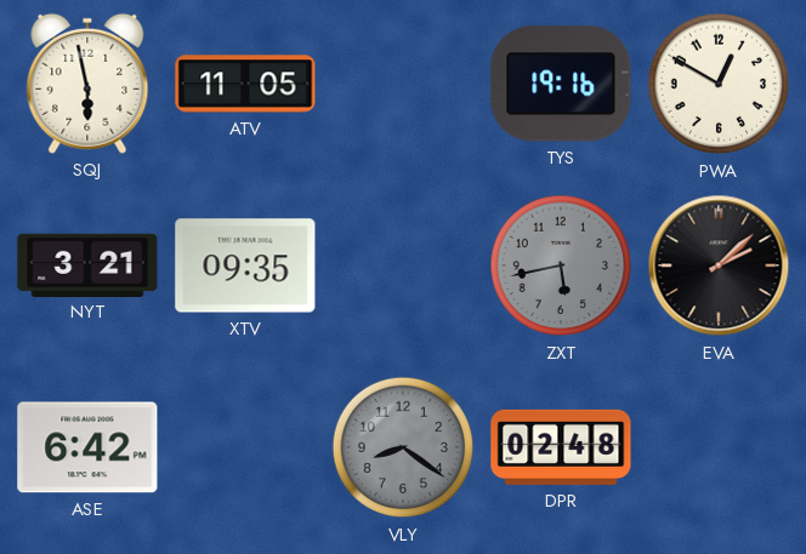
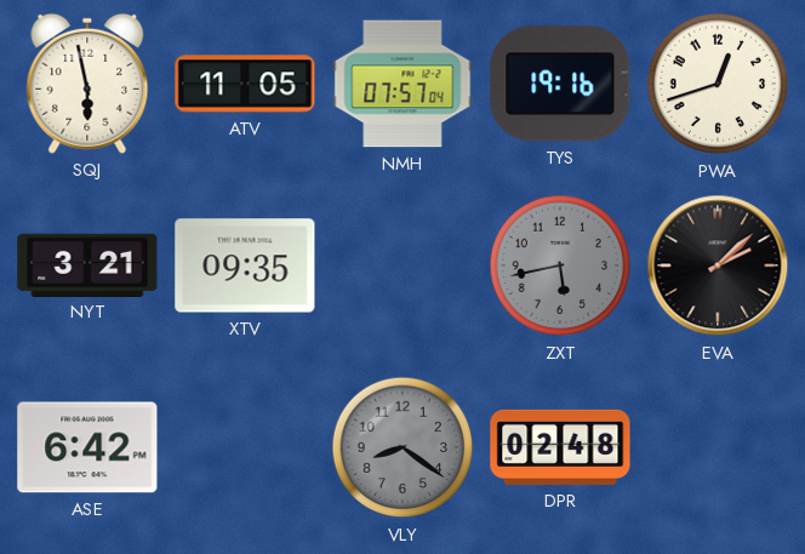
NMH: none -> 07:57 (402, 84)
PWA: 12:50 -> 12:42 (718, 84)
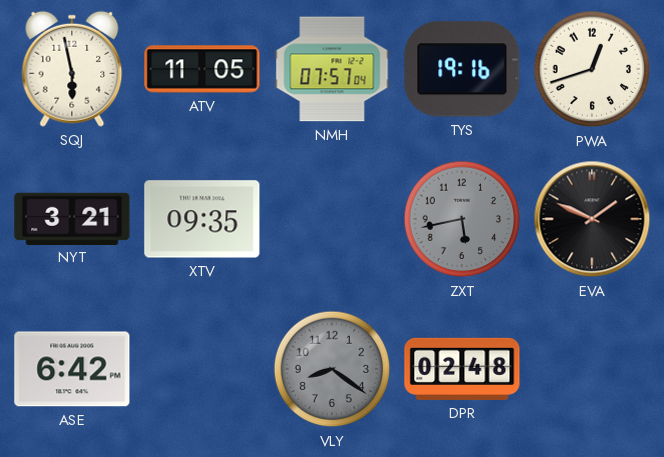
EVA: 2:08 -> 1:49 (592, 219)
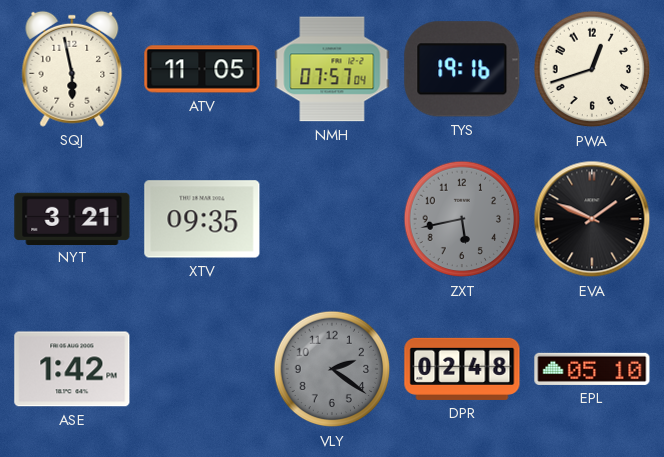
ASE: 6:42 -> 1:42 (72, 369)
VLY: 8:21 -> 2:21 (332, 369)
EPL: none -> 05:10 (592, 369)
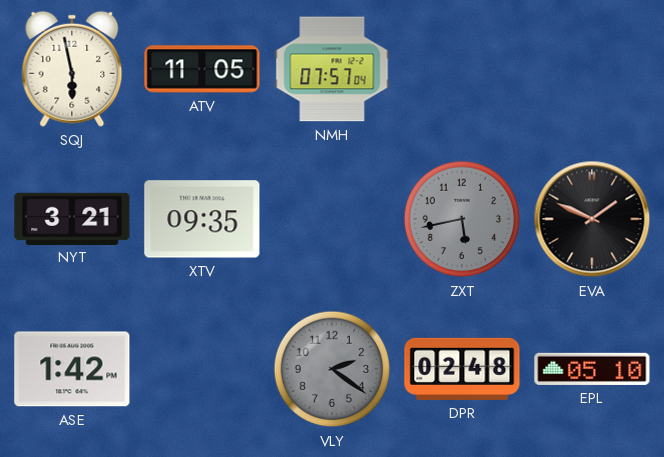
TYS: 19:16 -> none (462, 69)
PWA: 12:42 -> none (592, 69)
